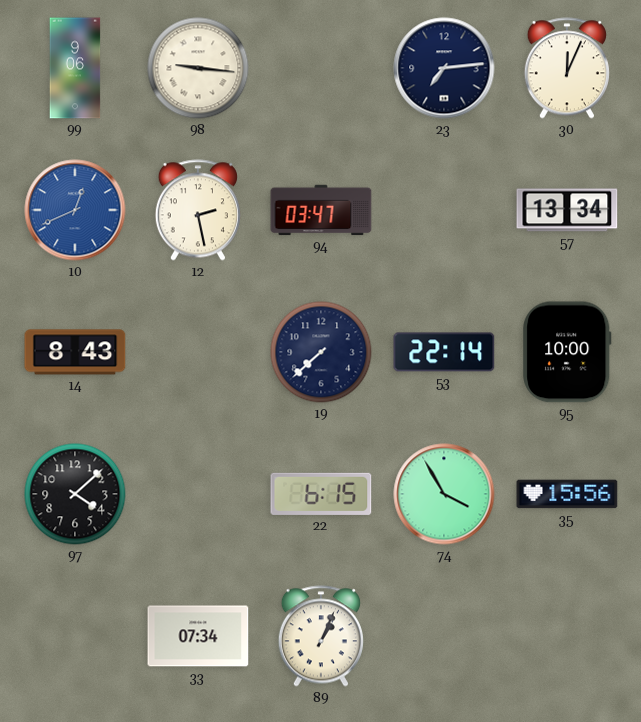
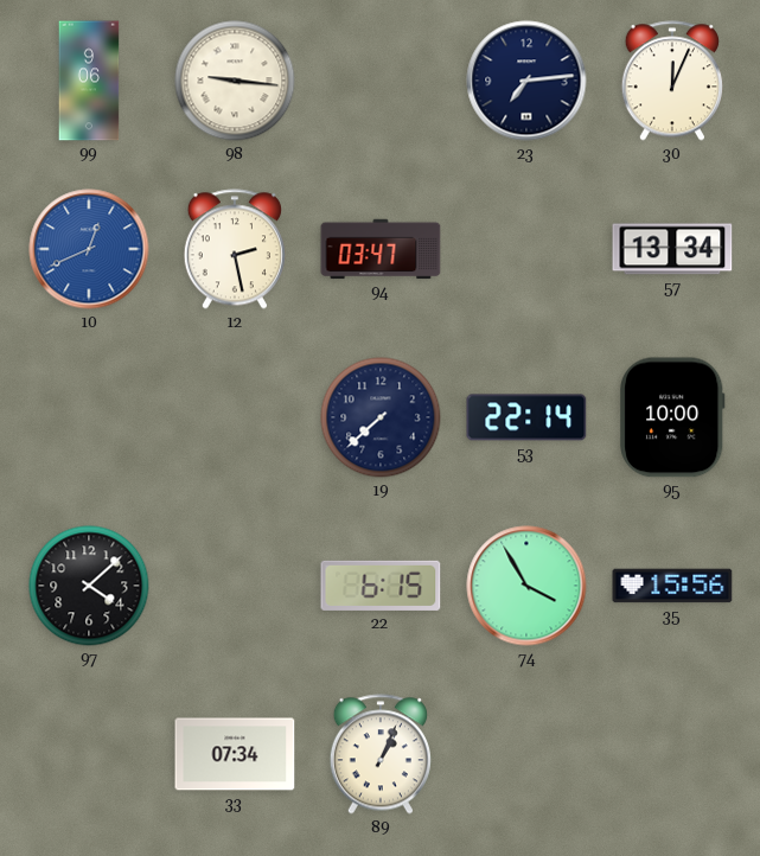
14: 8:43 -> none (75, 352)
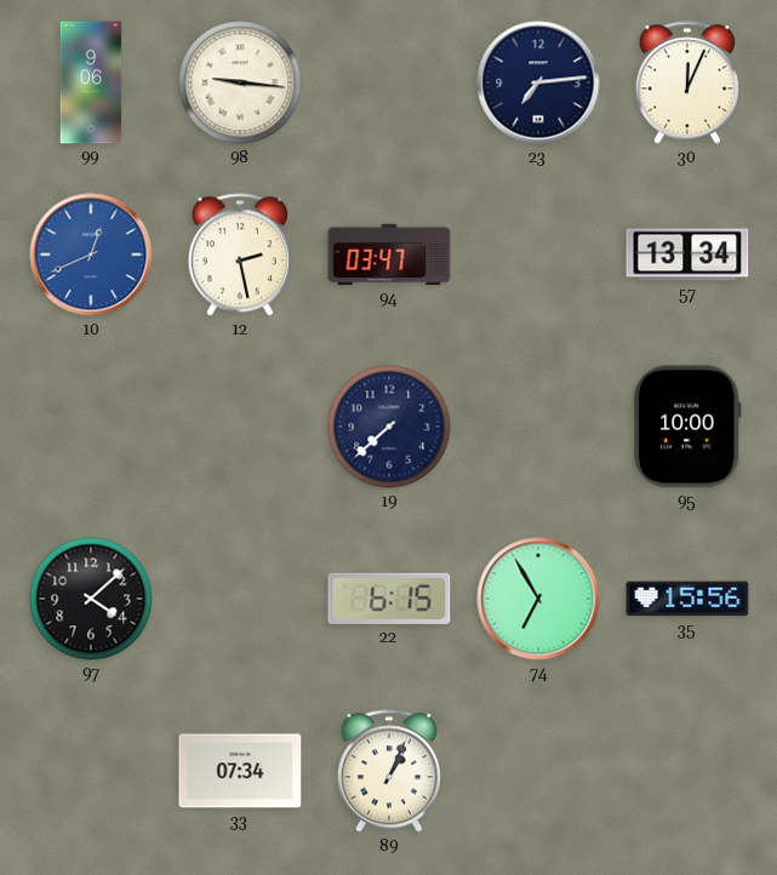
53: 22:14 -> none (526, 417)
74: 3:55 -> 6:55 (538, 599)
